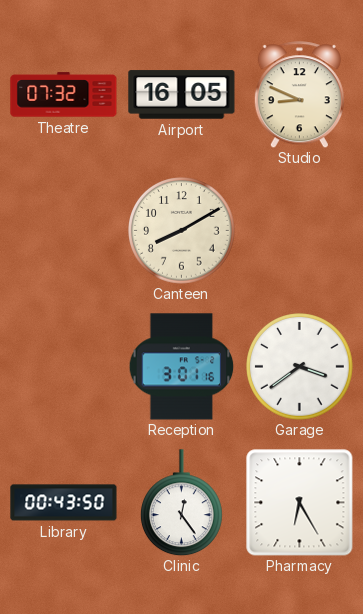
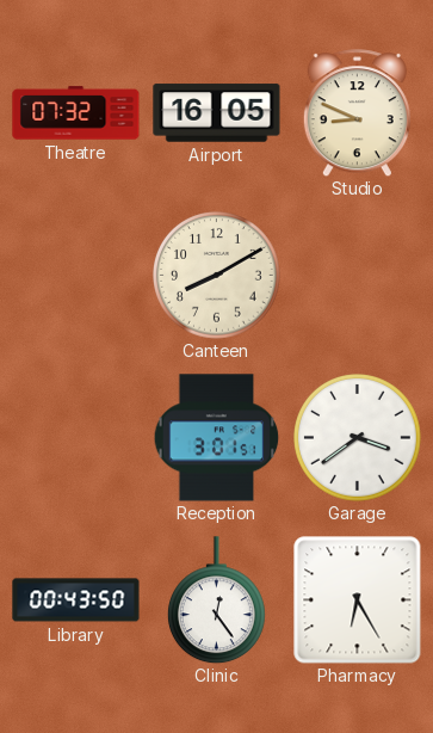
Reception: 3:01:16 -> 3:01:51 (217, 438)
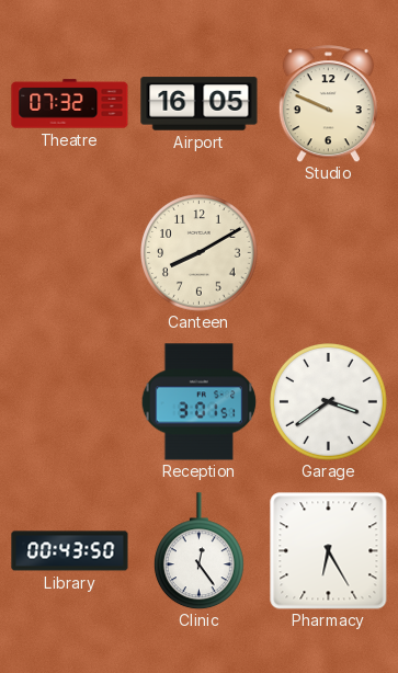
Studio: 8:49 -> 9:49 (328, 104)
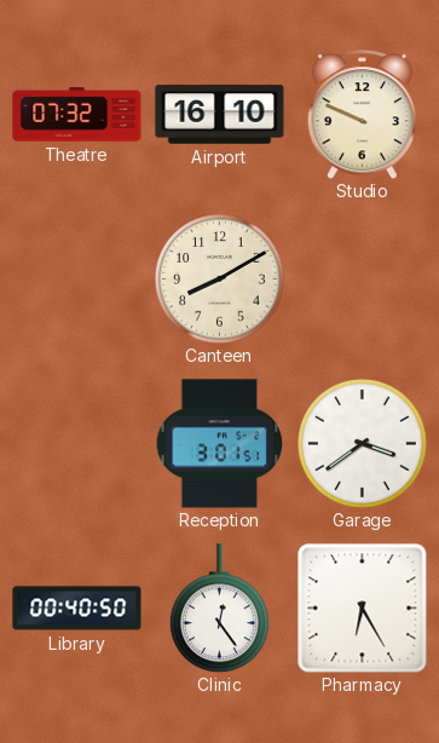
Airport: 16:05 -> 16:10 (220, 115)
Library: 00:43 -> 00:40 (77, 609)
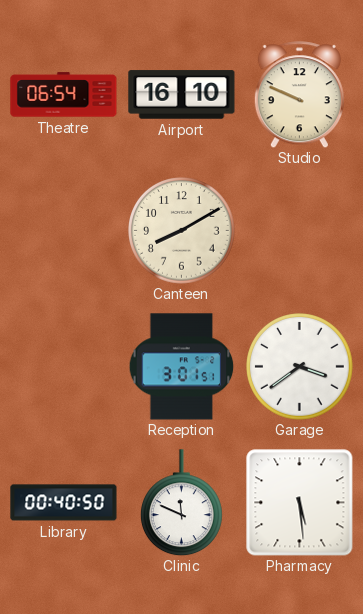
Theatre: 07:32 -> 06:54 (64, 95)
Clinic: 12:24 -> 11:49 (181, 503)
Pharmacy: 6:25 -> 5:29 (300, 503)
